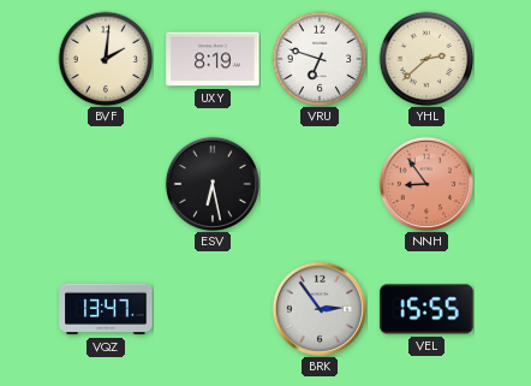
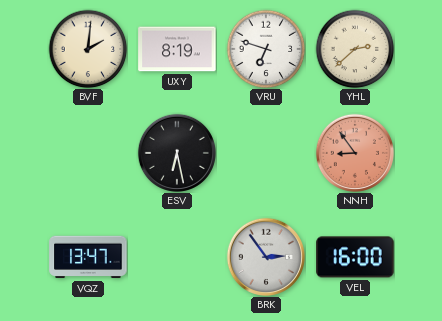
VEL: 15:55 -> 16:00 (355, 257)
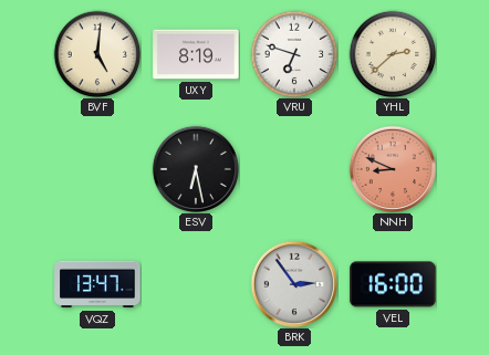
BVF: 2:01 -> 5:01 (97, 54)
NNH: 8:54 -> 8:49 (393, 169)
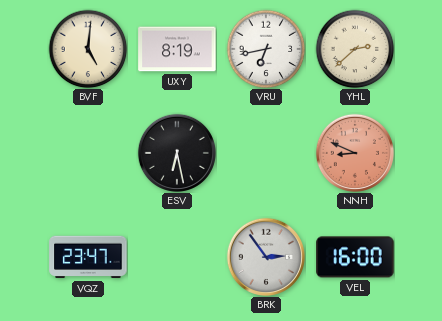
VRU: 6:48 -> 6:43 (266, 49)
VQZ: 13:47 -> 23:47 (88, 257)
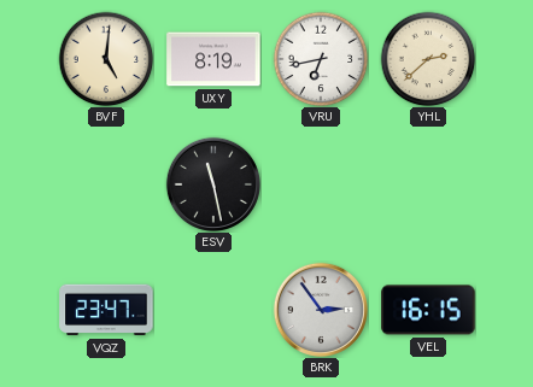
ESV: 6:28 -> 11:28 (213, 184)
NNH: 8:49 -> none (355, 153)
VEL: 16:00 -> 16:15 (428, 310)
